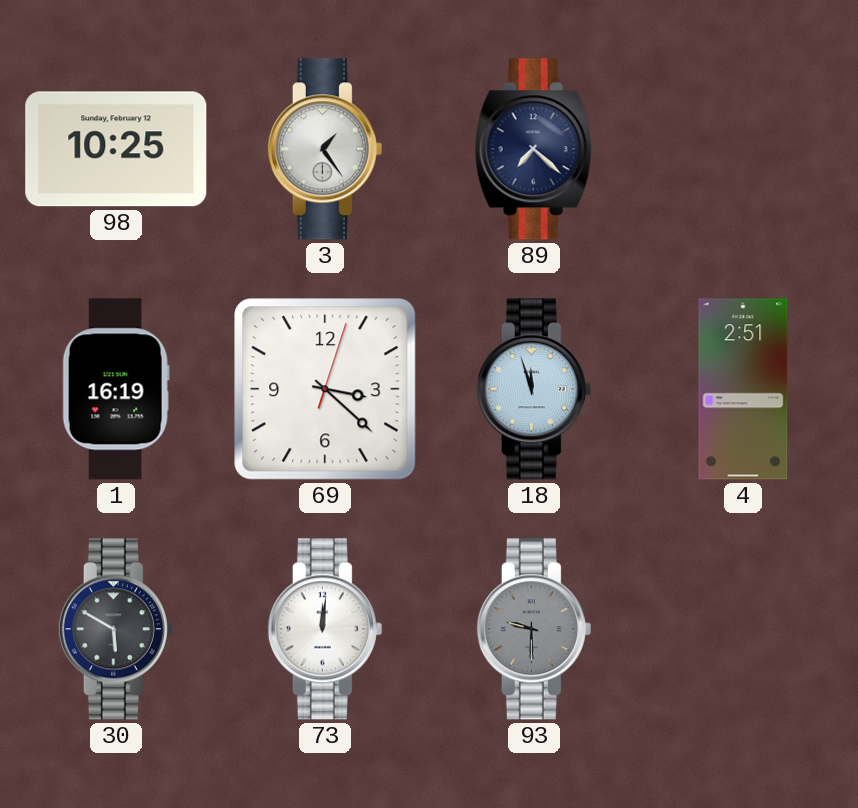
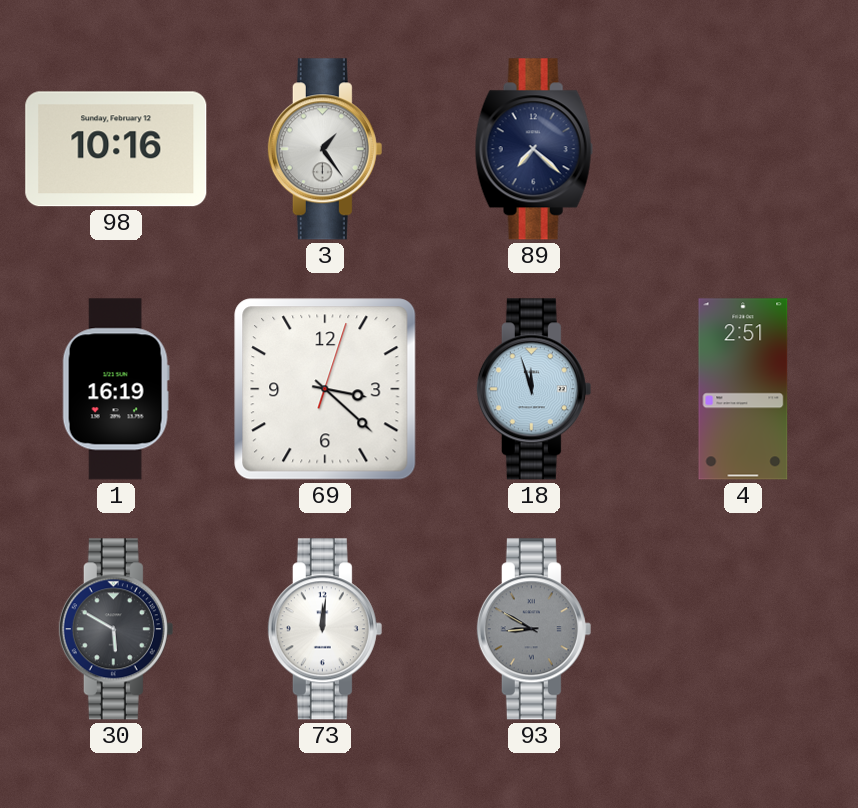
98: 10:25 -> 10:16 (116, 149)
93: 9:30 -> 8:50 (534, 629)
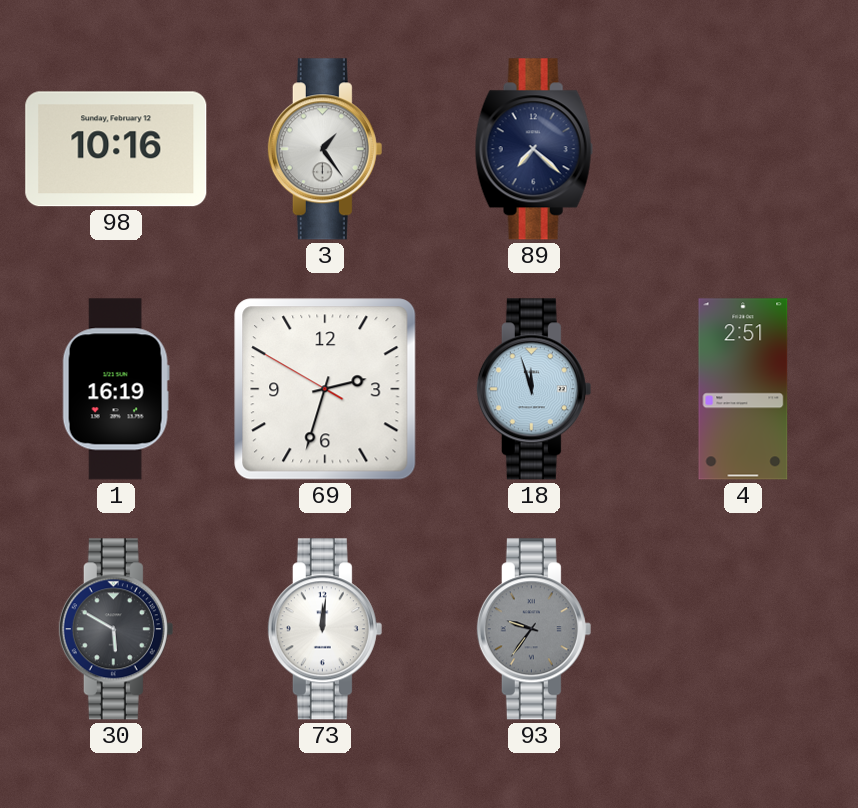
69: 3:22 -> 2:32 (325, 389)
93: 8:50 -> 9:36 (534, 629)
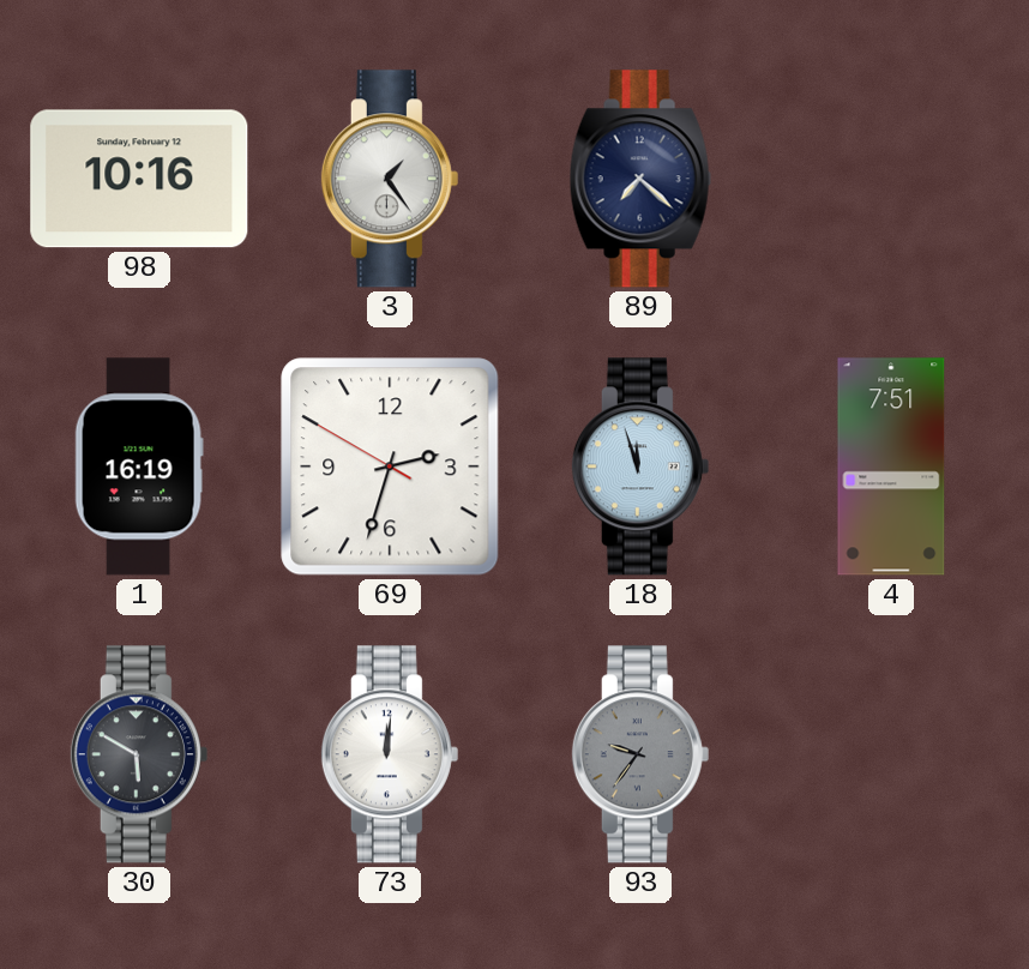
4: 2:51 -> 7:51 (891, 467)
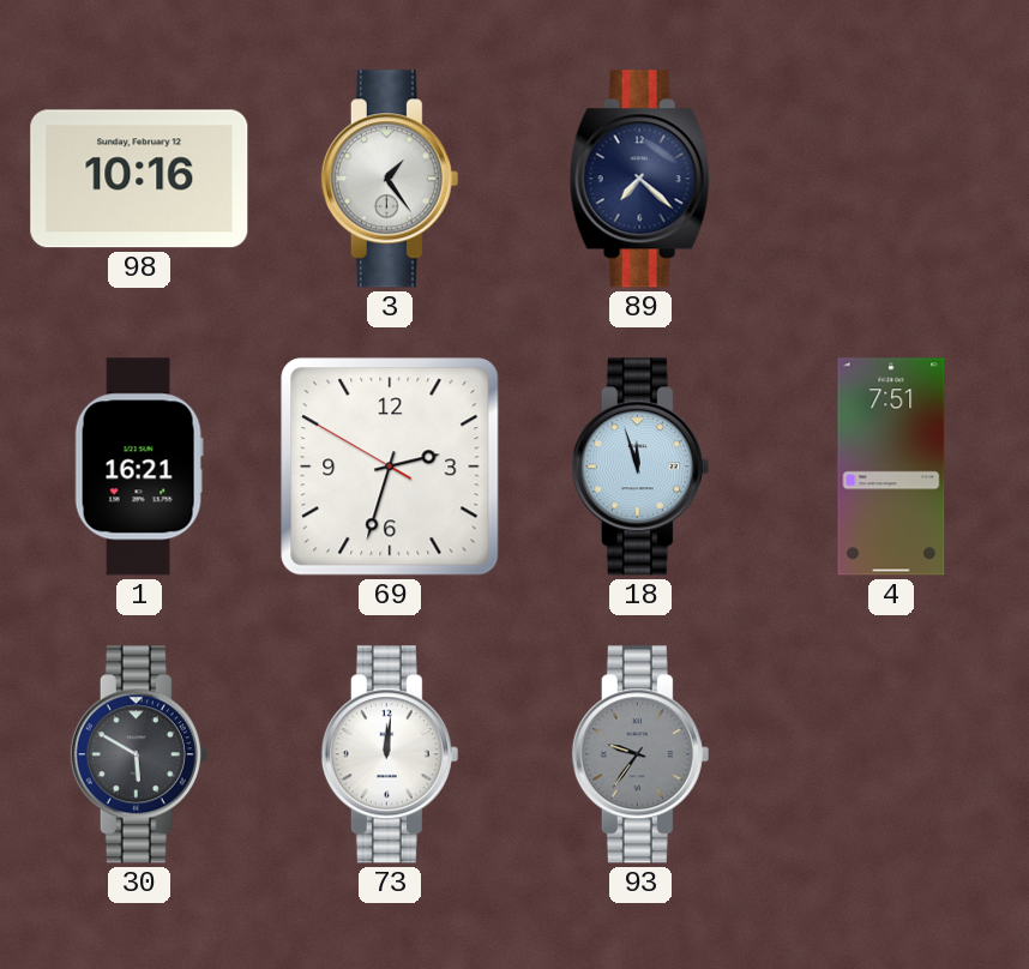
1: 16:19 -> 16:21 (139, 467)
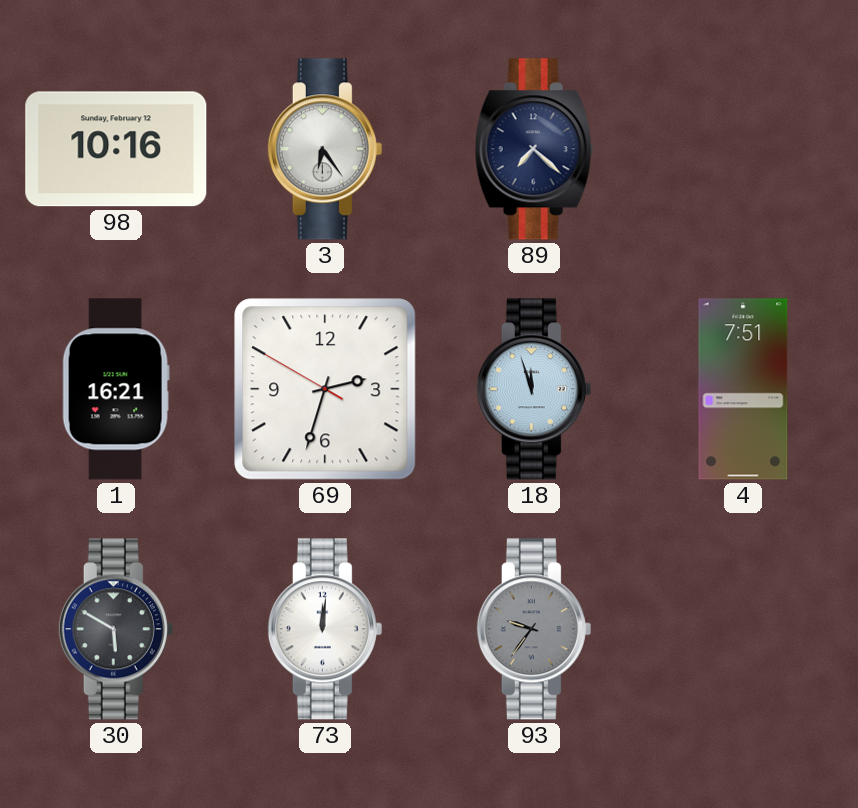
3: 1:24 -> 6:24 (325, 149)
